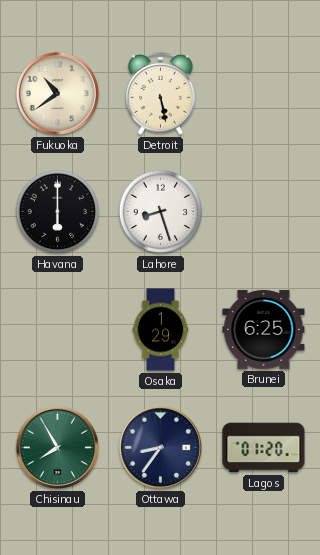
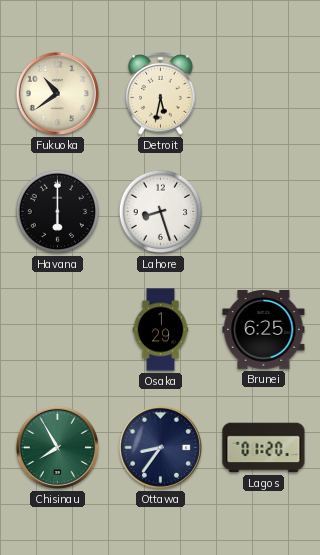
Detroit: 5:28 -> 5:32 (161, 94)
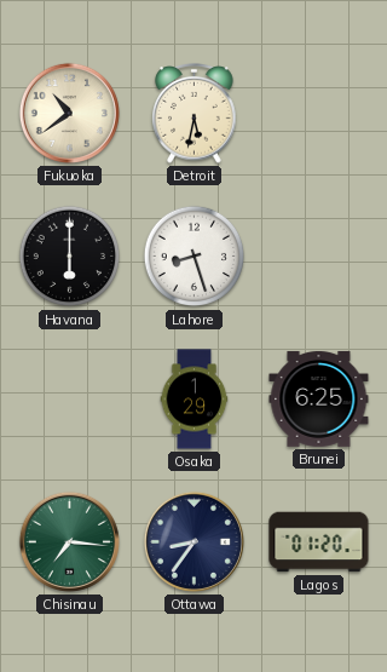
Chisinau: 7:55 -> 7:16 (69, 541)
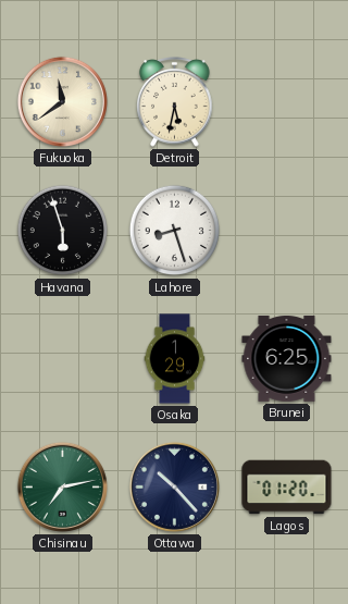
Fukuoka: 10:39 -> 11:39 (62, 101)
Havana: 6:00 -> 5:57 (63, 231)
Chisinau: 7:16 -> 7:13 (62, 486)
Ottawa: 8:36 -> 10:23 (174, 486)
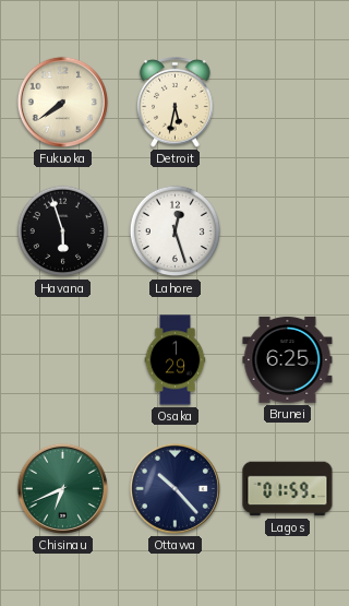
Fukuoka: 11:39 -> 7:39 (62, 102)
Lahore: 8:27 -> 12:27 (176, 231)
Chisinau: 7:13 -> 6:41 (62, 488)
Lagos: 01:20 -> 01:59 (288, 489)
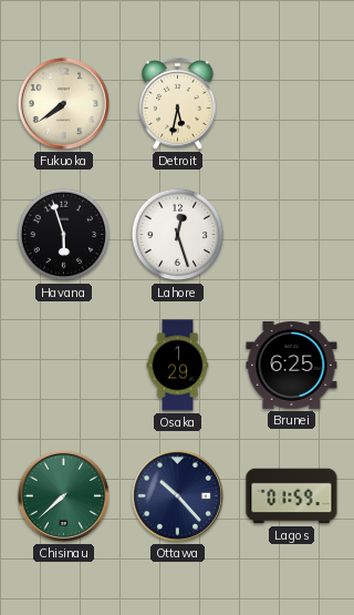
Chisinau: 6:41 -> 7:38 (63, 495)
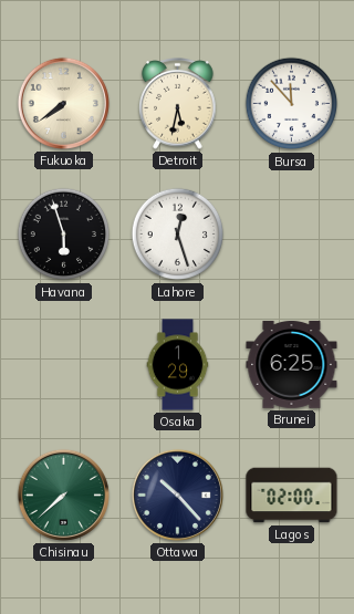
Bursa: none -> 11:53 (292, 104)
Lagos: 01:59 -> 02:00 (292, 496)
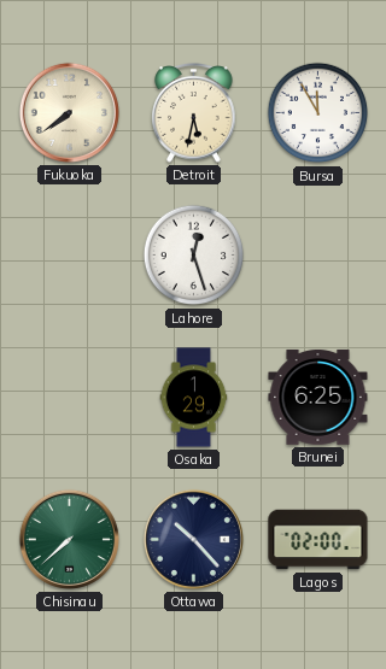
Bursa: 11:53 -> 11:55 (318, 113)
Havana: 5:57 -> none (64, 235)
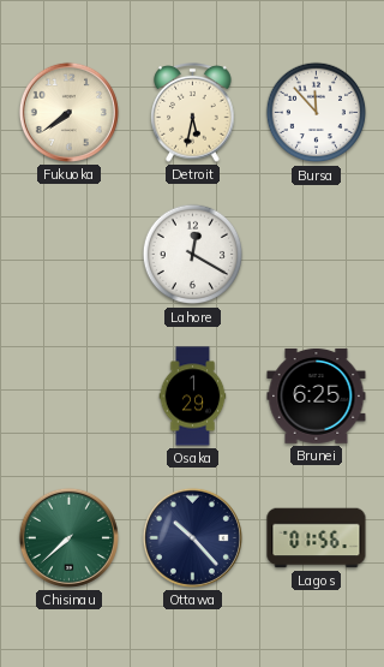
Bursa: 11:55 -> 11:53 (317, 113)
Lahore: 12:27 -> 12:20 (193, 255)
Lagos: 02:00 -> 01:56 (317, 538)
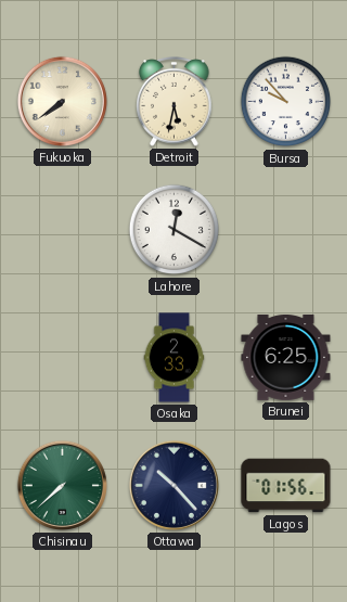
Bursa: 11:53 -> 9:53 (286, 102)
Osaka: 1:29 -> 2:33 (175, 358)
